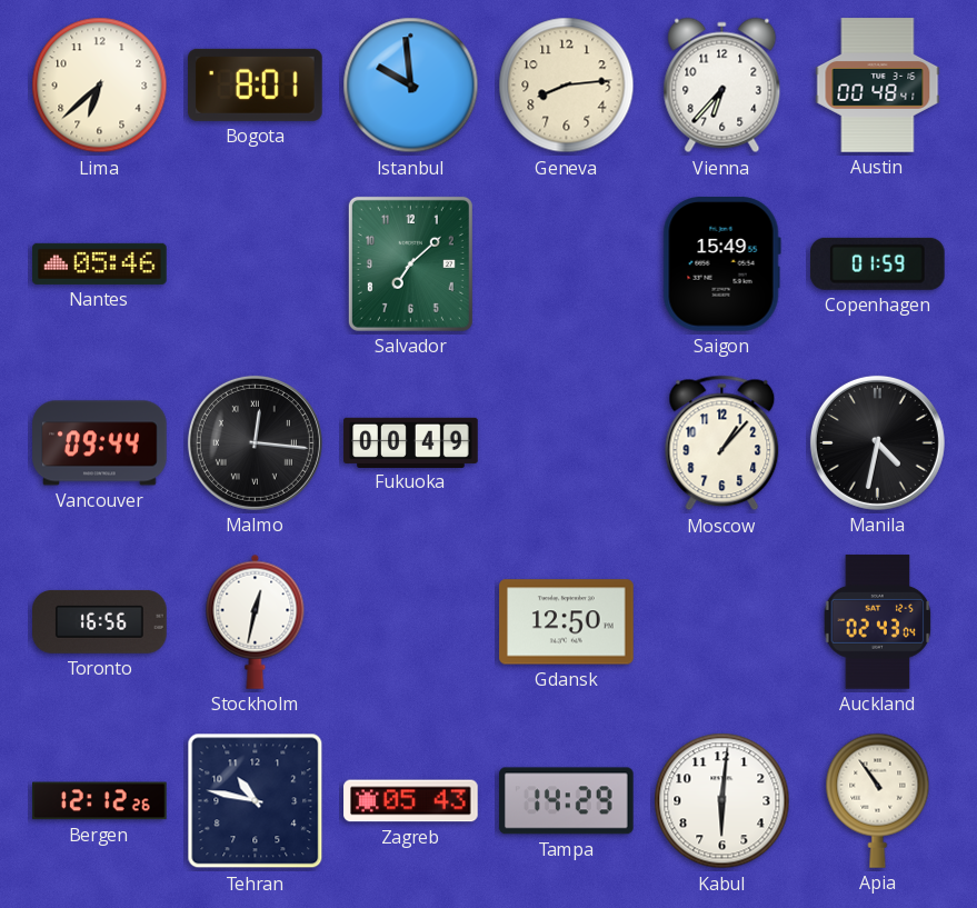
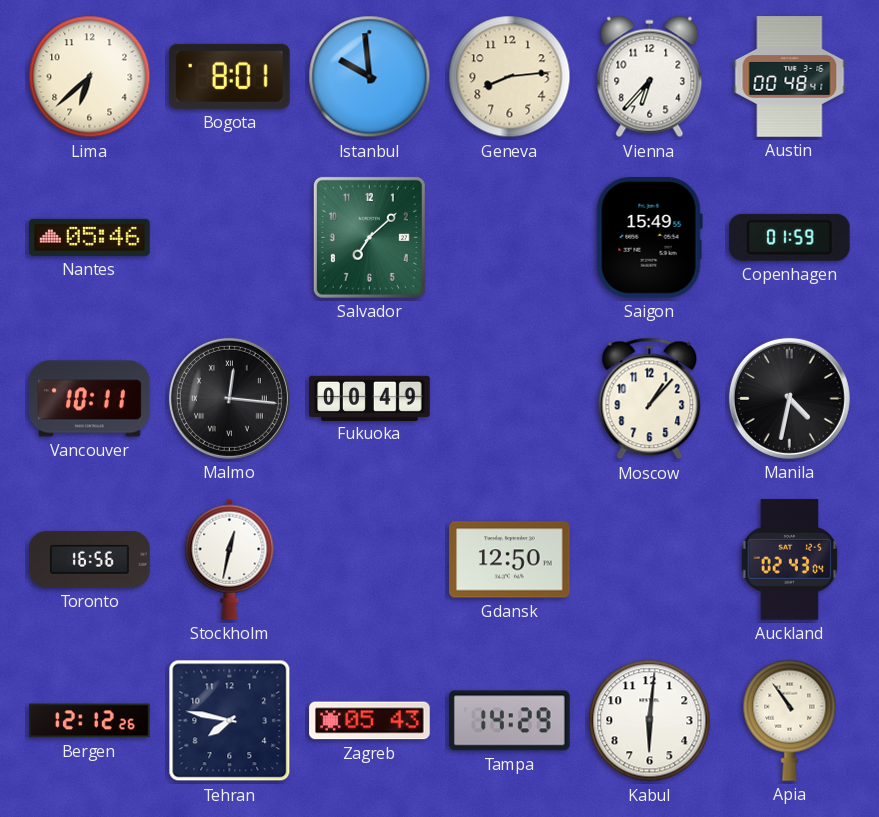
Vancouver: 09:44 -> 10:11 (90, 399)
Tehran: 10:47 -> 7:47 (230, 721)
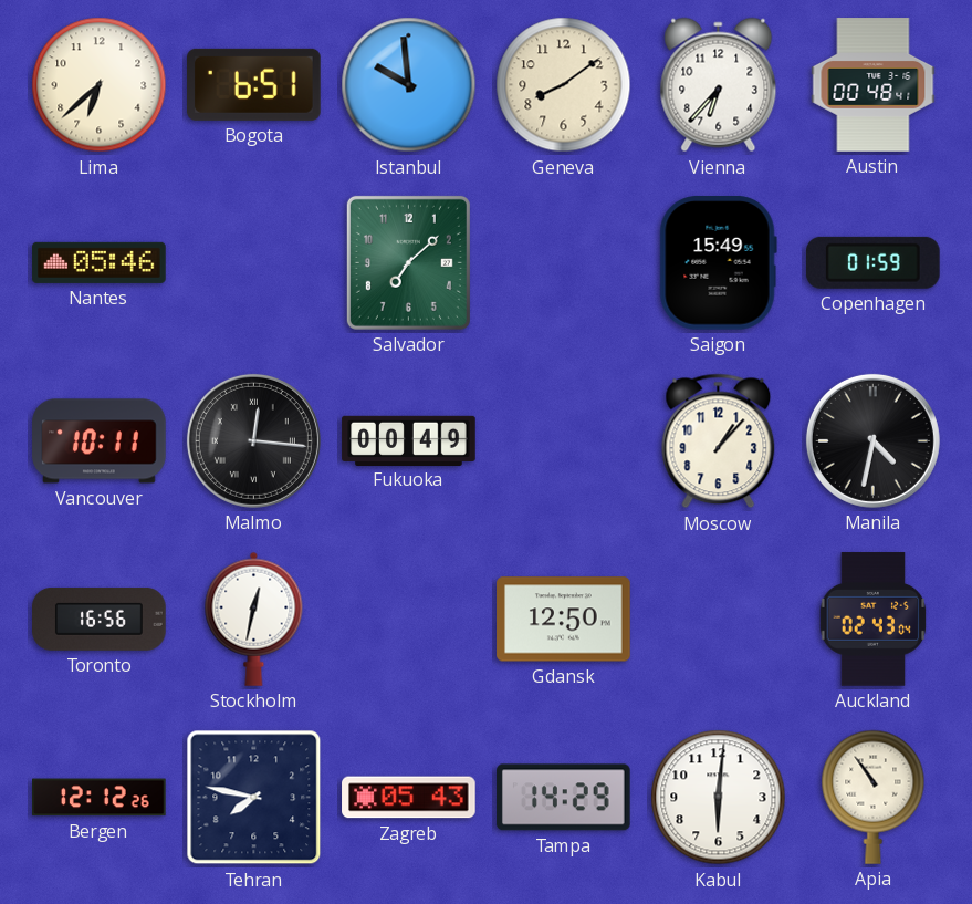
Bogota: 8:01 -> 6:51 (254, 84)
Geneva: 8:14 -> 8:09 (564, 85)
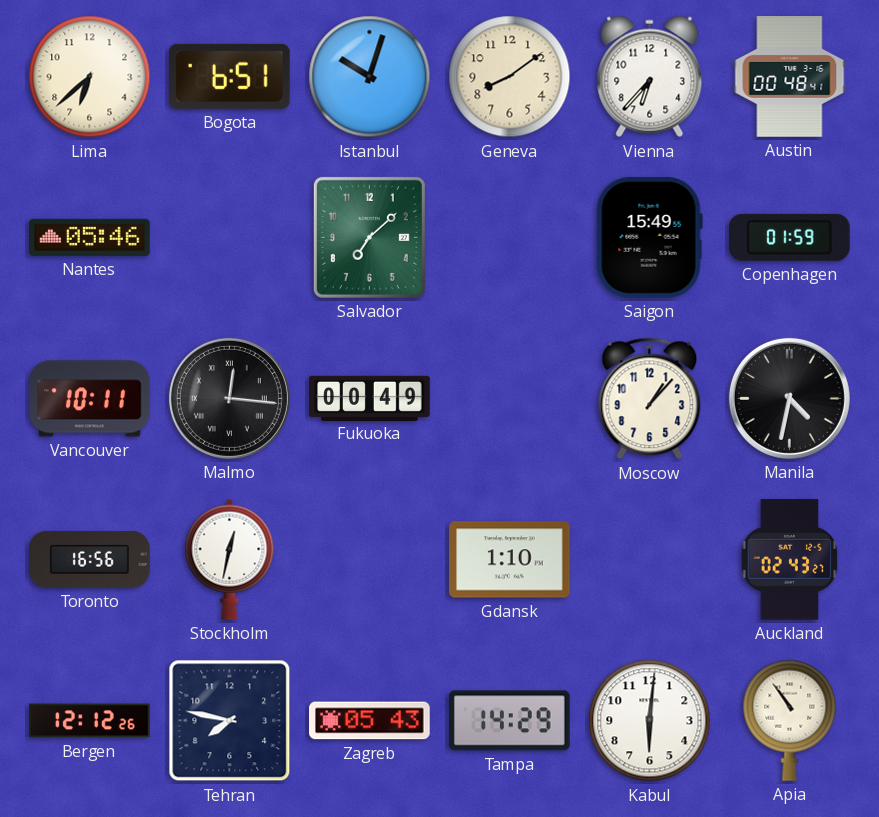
Istanbul: 9:59 -> 10:03 (370, 77)
Gdansk: 12:50 -> 1:10 (510, 560)
Auckland: 02:43:04 -> 02:43:27 (790, 560)
